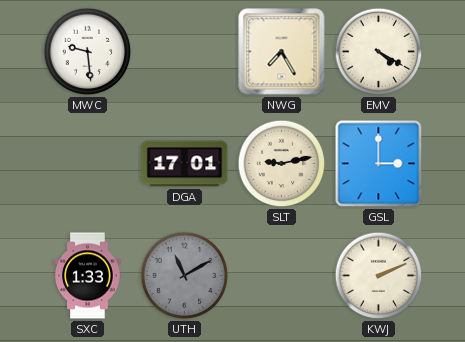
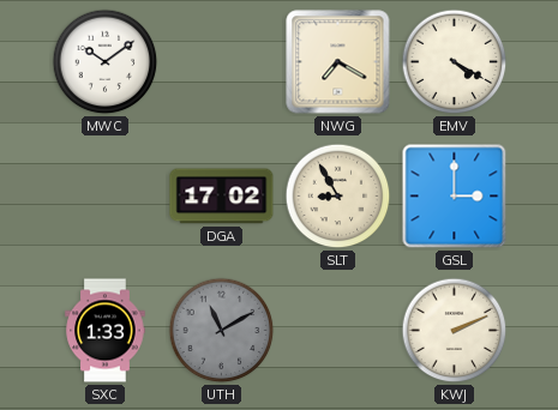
MWC: 9:29 -> 10:09 (106, 62)
NWG: 7:25 -> 7:20 (338, 62)
DGA: 17:01 -> 17:02 (222, 197)
SLT: 9:13 -> 8:55 (338, 197)
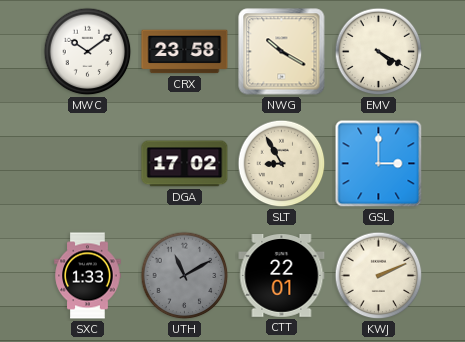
CRX: none -> 23:58 (185, 52)
NWG: 7:20 -> 10:20 (282, 52)
CTT: none -> 22:01 (282, 276)
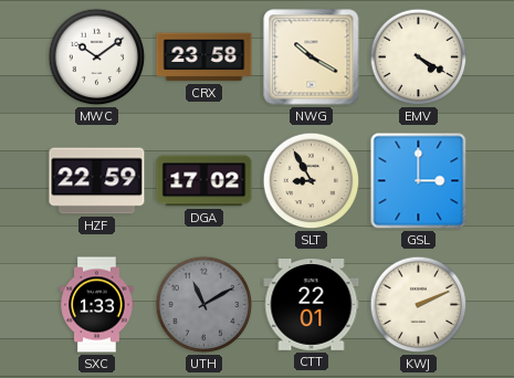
HZF: none -> 22:59 (97, 181)
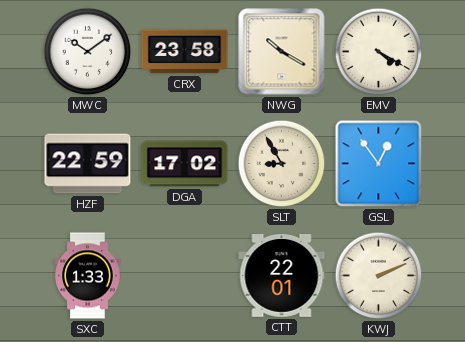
GSL: 3:00 -> 12:54 (379, 164)
UTH: 11:10 -> none (204, 305)
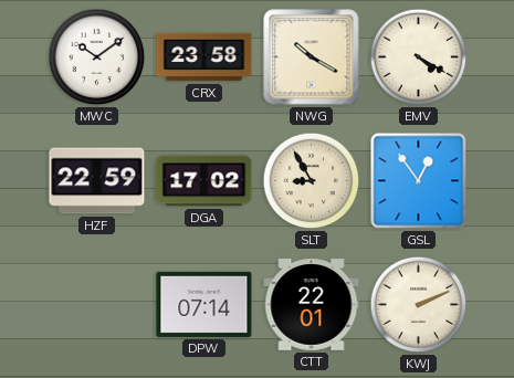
SXC: 1:33 -> none (88, 276)
DPW: none -> 07:14 (204, 304)
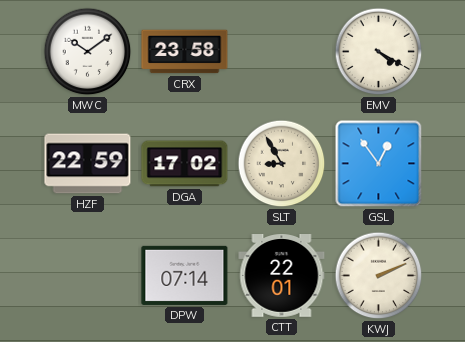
NWG: 10:20 -> none (312, 57)
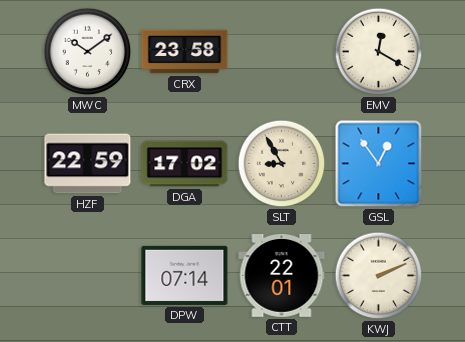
EMV: 4:20 -> 12:20 (379, 52)
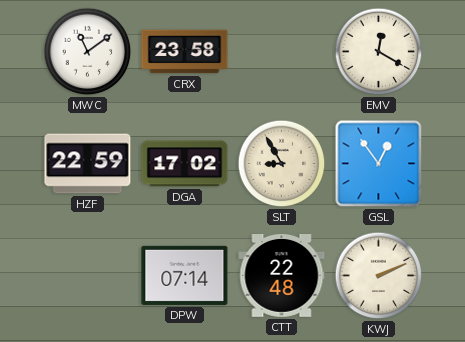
MWC: 10:09 -> 11:09 (88, 52)
CTT: 22:01 -> 22:48 (282, 276)
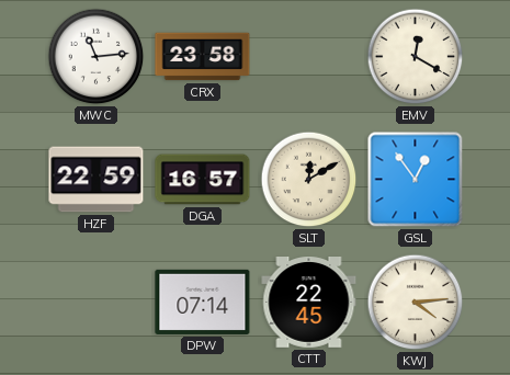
MWC: 11:09 -> 11:14 (97, 57)
DGA: 17:02 -> 16:57 (203, 180)
SLT: 8:55 -> 12:10 (309, 180)
CTT: 22:48 -> 22:45 (309, 303)
KWJ: 2:11 -> 4:14 (416, 303)
